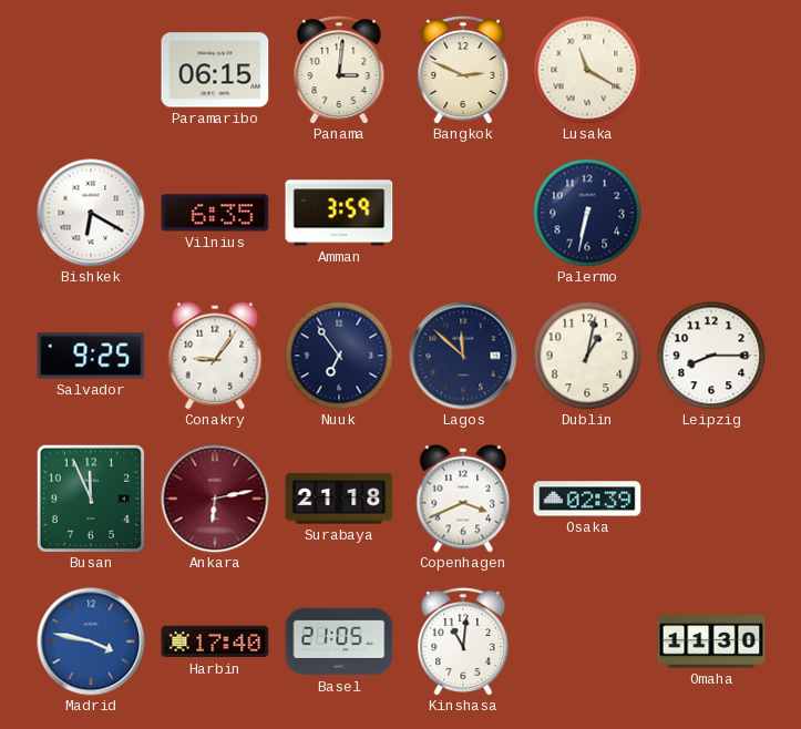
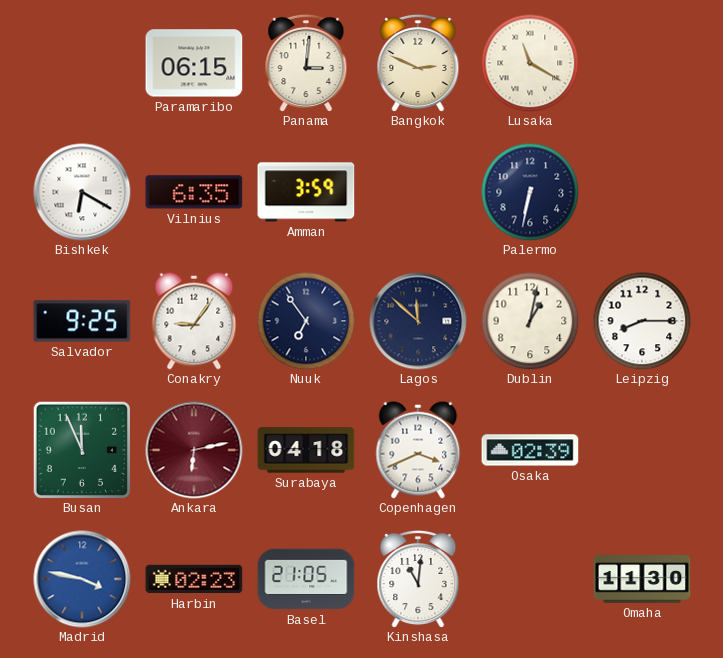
Surabaya: 21:18 -> 04:18 (306, 450)
Harbin: 17:40 -> 02:23 (194, 579)
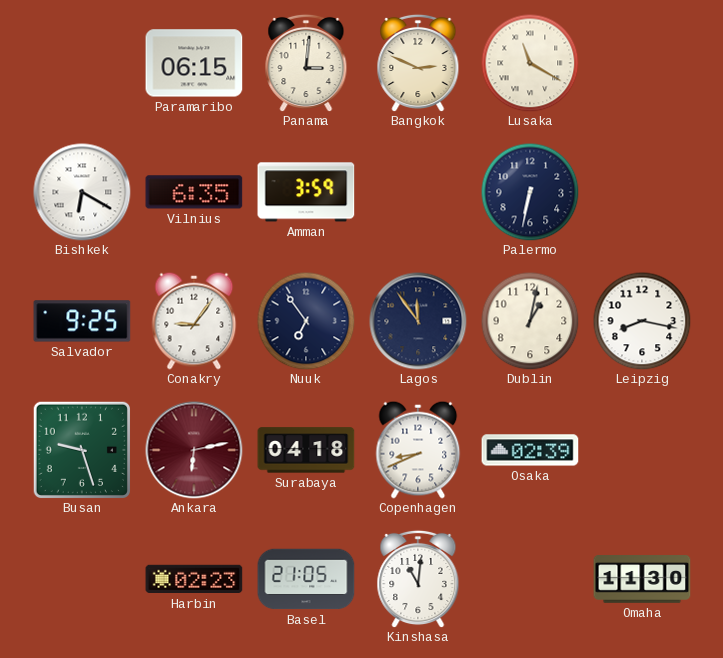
Lagos: 11:52 -> 11:54 (418, 321)
Leipzig: 8:15 -> 8:17 (642, 321)
Busan: 11:56 -> 9:27 (81, 449)
Copenhagen: 3:41 -> 8:41 (418, 450)
Madrid: 3:47 -> none (82, 579)
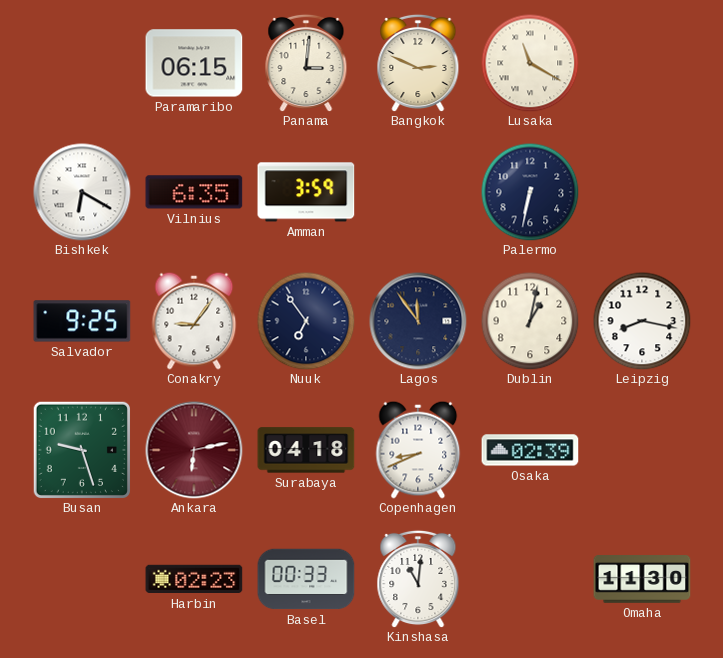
Basel: 21:05 -> 00:33 (306, 579)
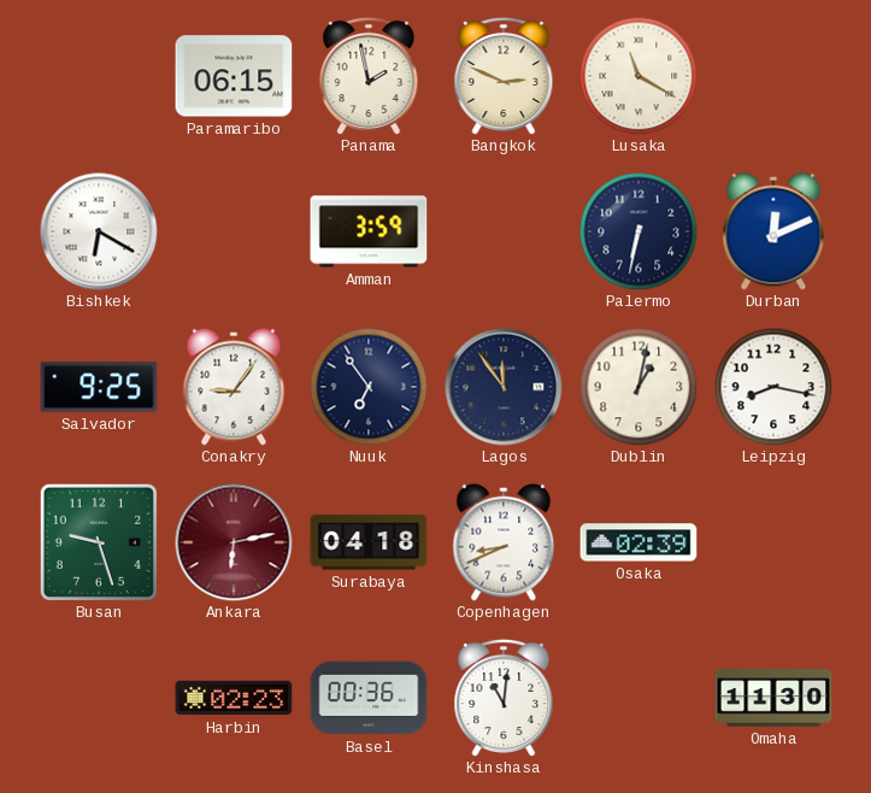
Panama: 3:01 -> 1:58 (369, 76)
Vilnius: 6:35 -> none (194, 192)
Durban: none -> 12:11 (773, 231)
Basel: 00:33 -> 00:36 (369, 698)
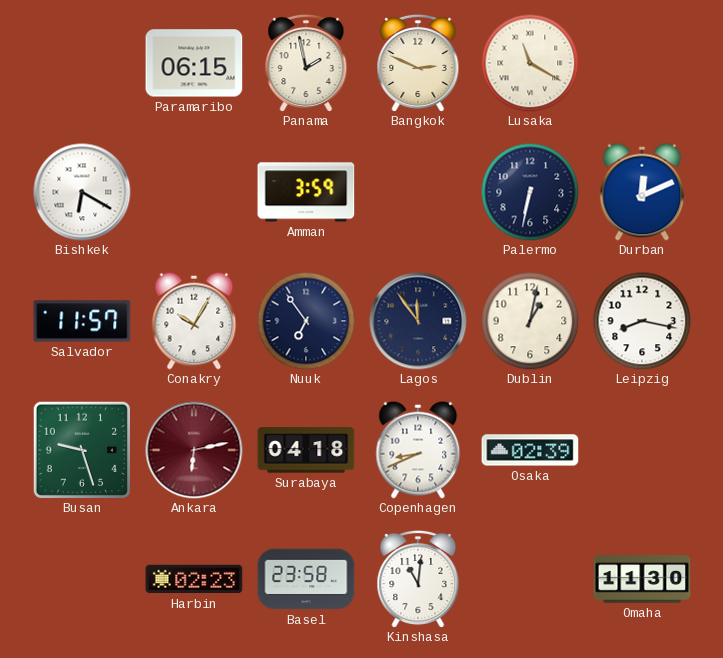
Salvador: 9:25 -> 11:57 (82, 321)
Conakry: 9:06 -> 10:05 (194, 321)
Basel: 00:36 -> 23:58 (306, 579)
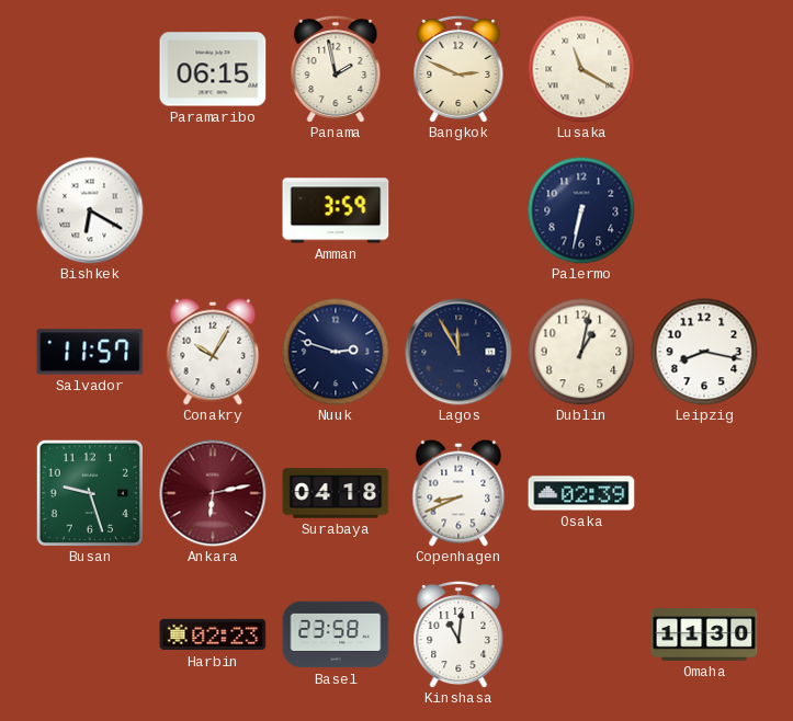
Durban: 12:11 -> none (642, 192)
Nuuk: 6:54 -> 2:48 (336, 352)
Lagos: 11:54 -> 11:55 (458, 352)
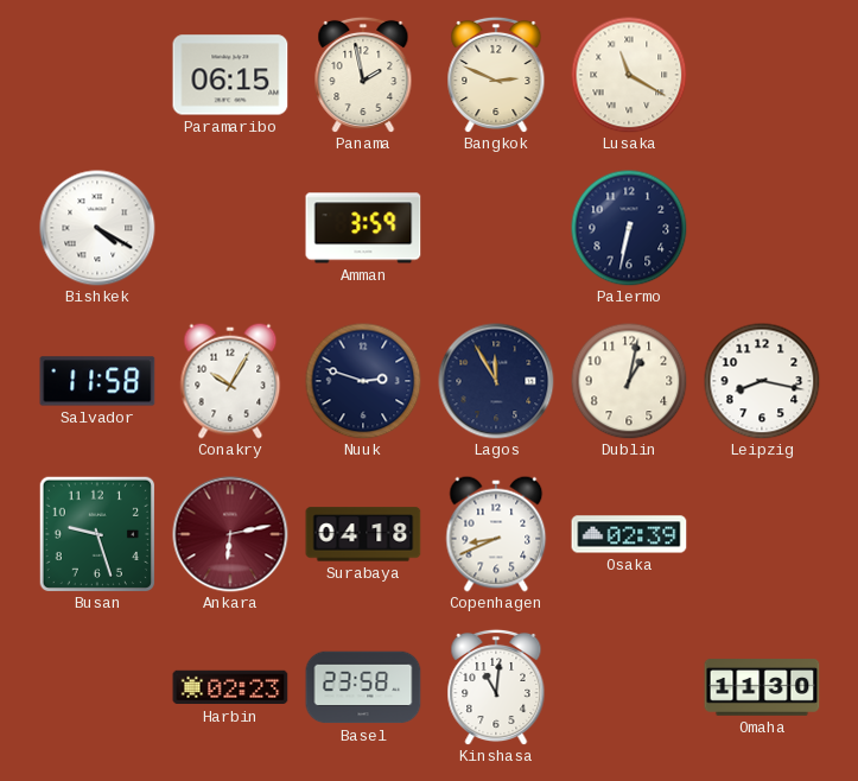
Bishkek: 6:20 -> 4:20 (97, 228)
Salvador: 11:57 -> 11:58 (97, 381)
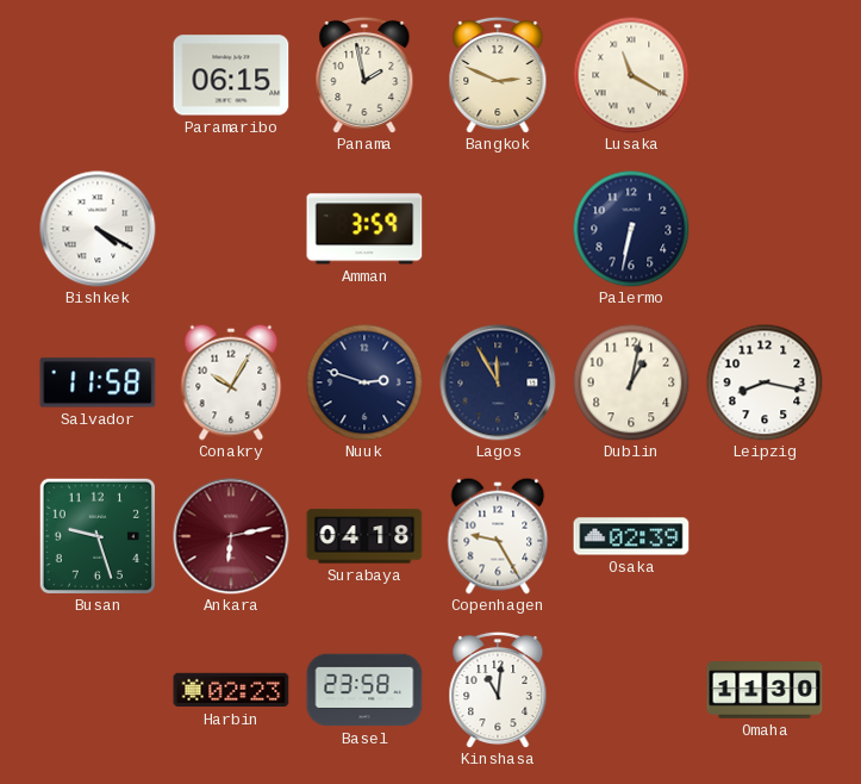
Copenhagen: 8:41 -> 9:25 (498, 536)
